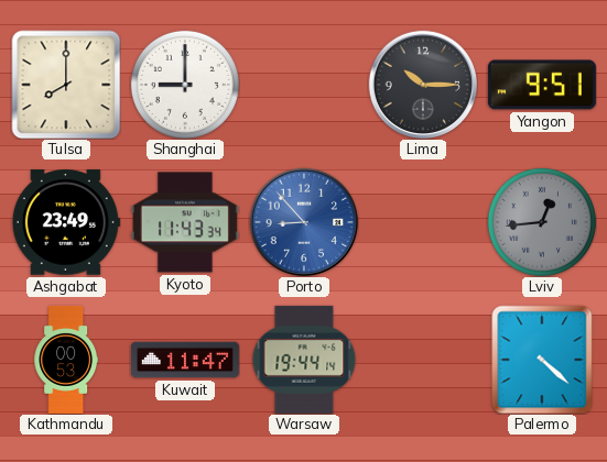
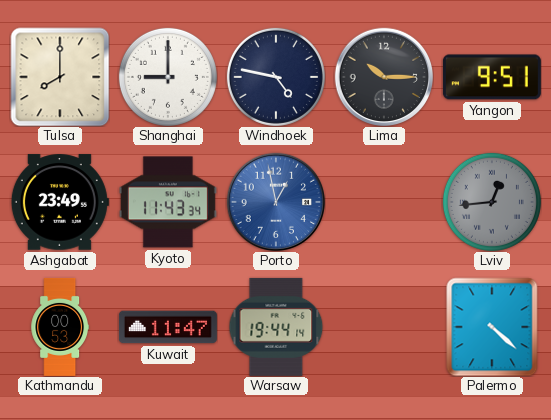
Windhoek: none -> 4:47 (276, 77)
Porto: 8:53 -> 12:58 (275, 201)
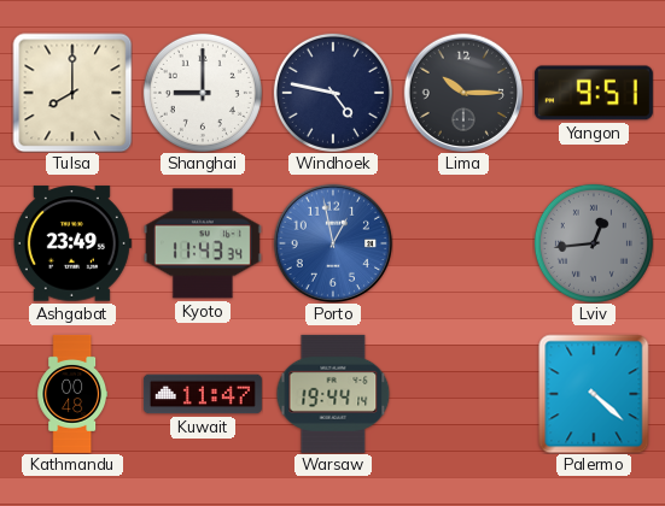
Kathmandu: 00:53 -> 00:48 (72, 394)
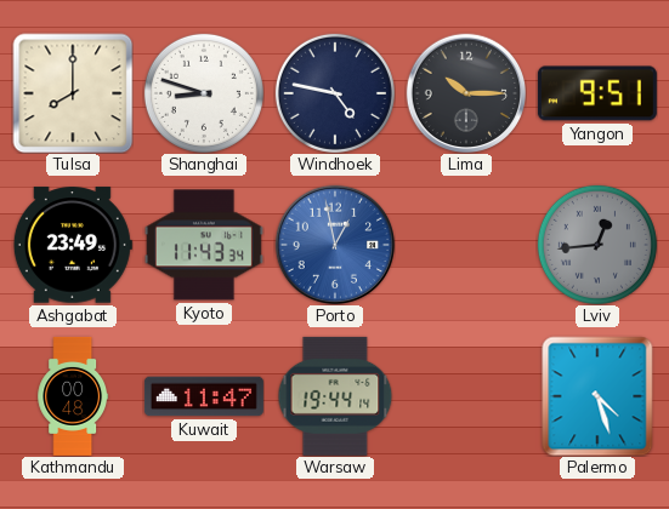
Shanghai: 9:00 -> 8:48 (204, 93)
Palermo: 4:22 -> 4:27 (597, 396)
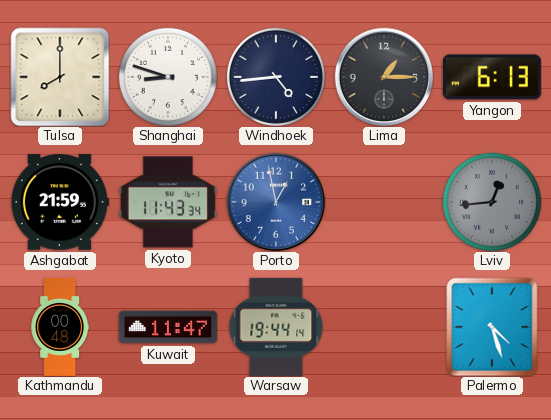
Windhoek: 4:47 -> 4:44 (276, 77)
Lima: 10:15 -> 1:15 (383, 76)
Yangon: 9:51 -> 6:13 (492, 77)
Ashgabat: 23:49 -> 21:59 (60, 202)
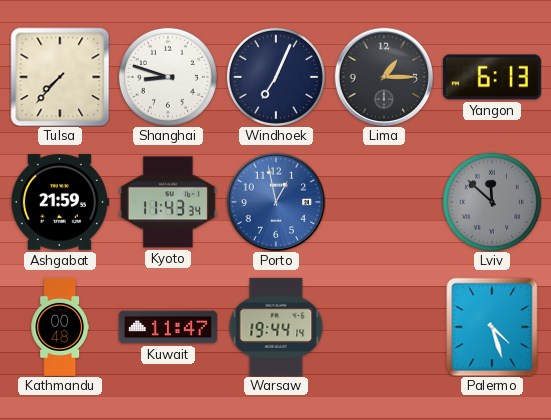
Tulsa: 8:00 -> 7:37 (60, 77)
Windhoek: 4:44 -> 7:04 (276, 77)
Lviv: 12:44 -> 11:52 (492, 202)
